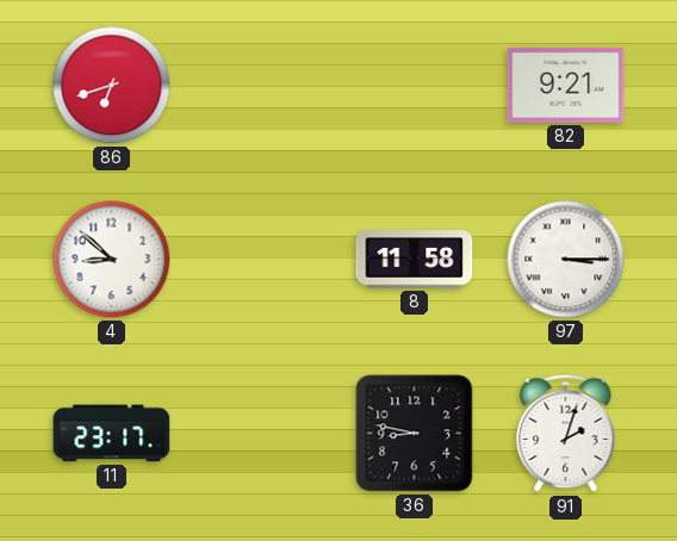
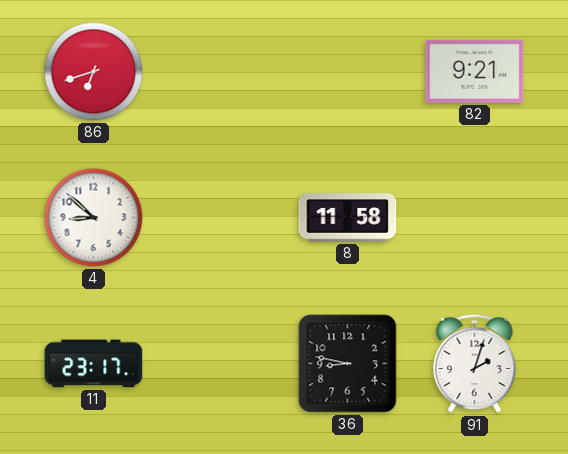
97: 3:15 -> none (566, 260)
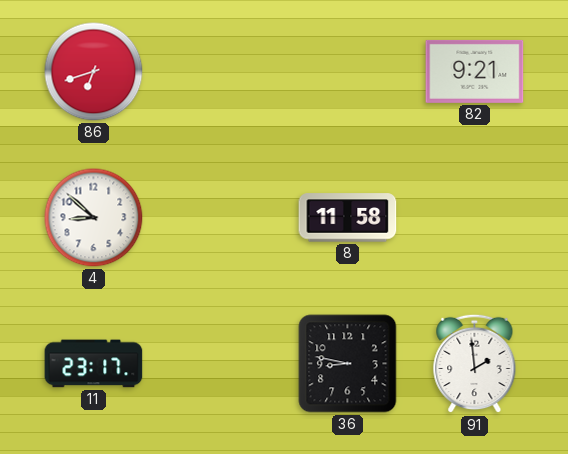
91: 2:03 -> 1:59 (475, 364)
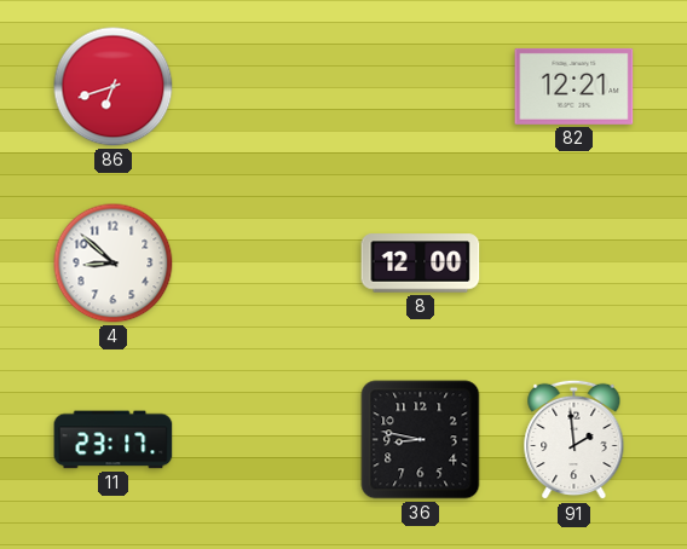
82: 9:21 -> 12:21 (575, 86)
8: 11:58 -> 12:00 (421, 264)
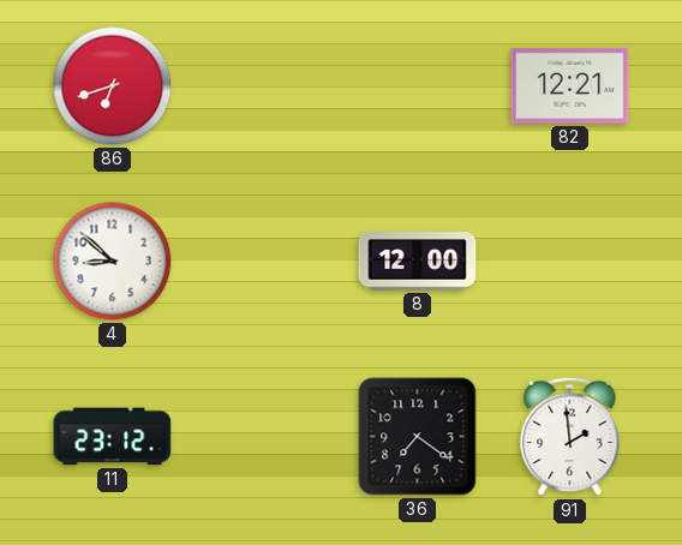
11: 23:17 -> 23:12 (113, 437)
36: 8:47 -> 7:21 (418, 437)
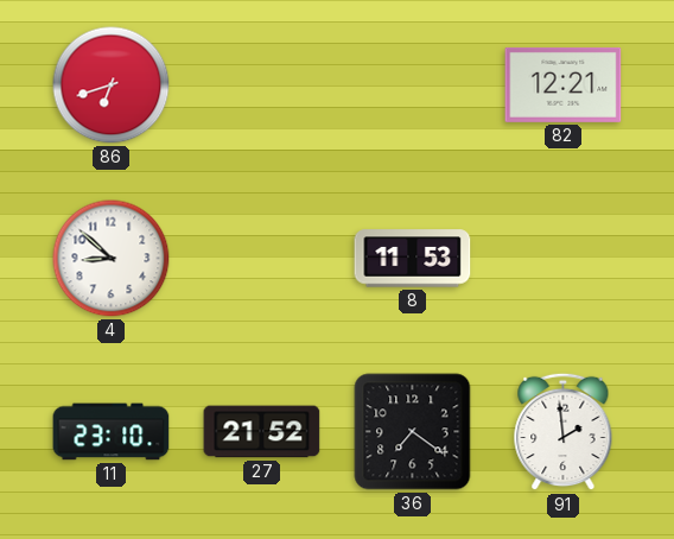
8: 12:00 -> 11:53 (413, 259)
11: 23:12 -> 23:10 (112, 432)
27: none -> 21:52 (262, 432)
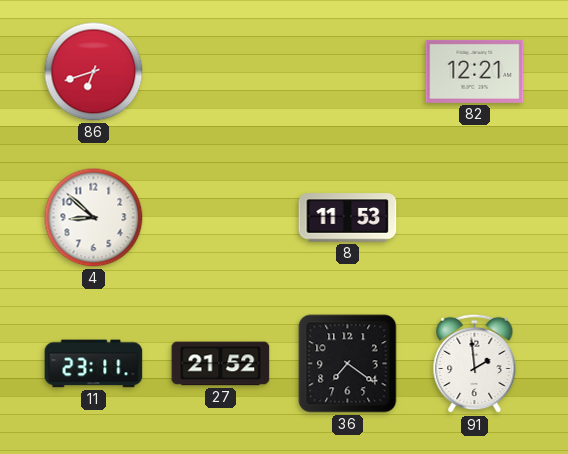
11: 23:10 -> 23:11 (94, 364)
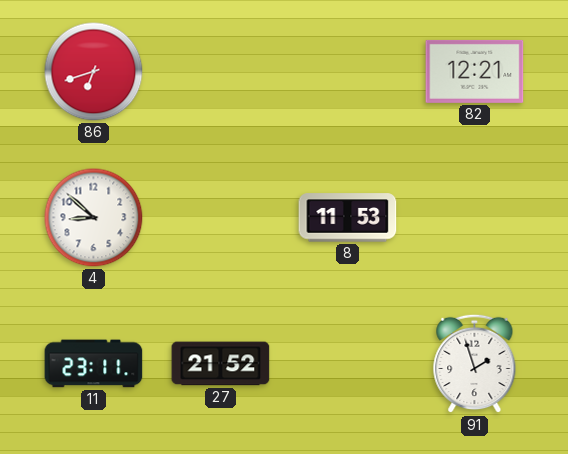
36: 7:21 -> none (348, 364)
91: 1:59 -> 1:57 (475, 364)
